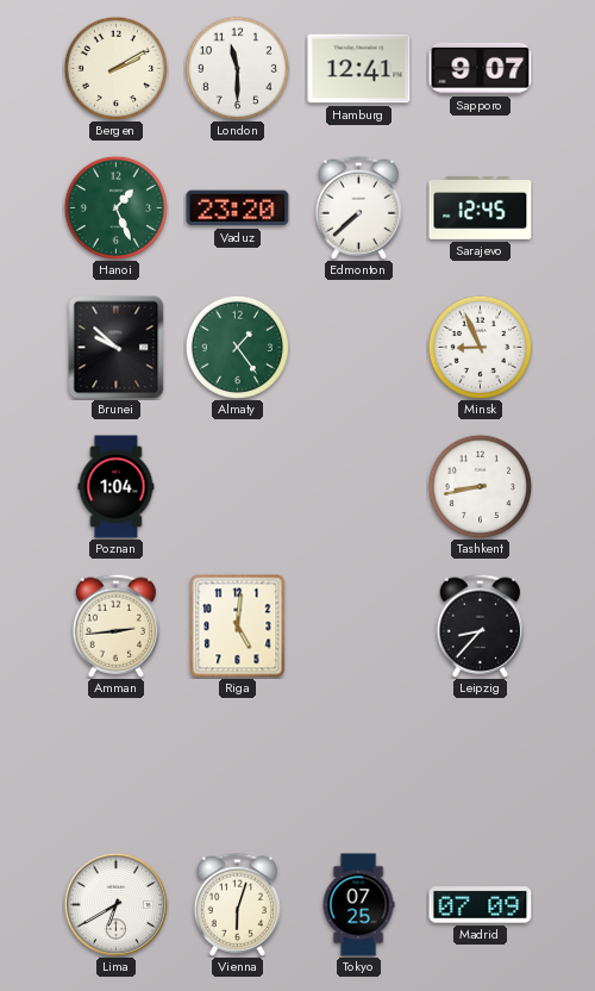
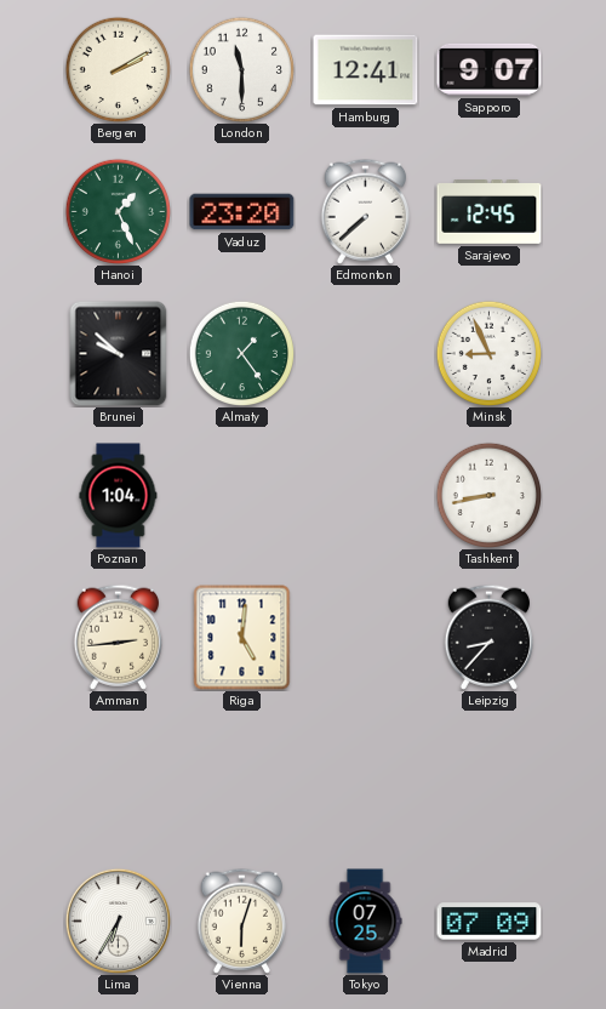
Lima: 6:40 -> 6:35 (118, 920)
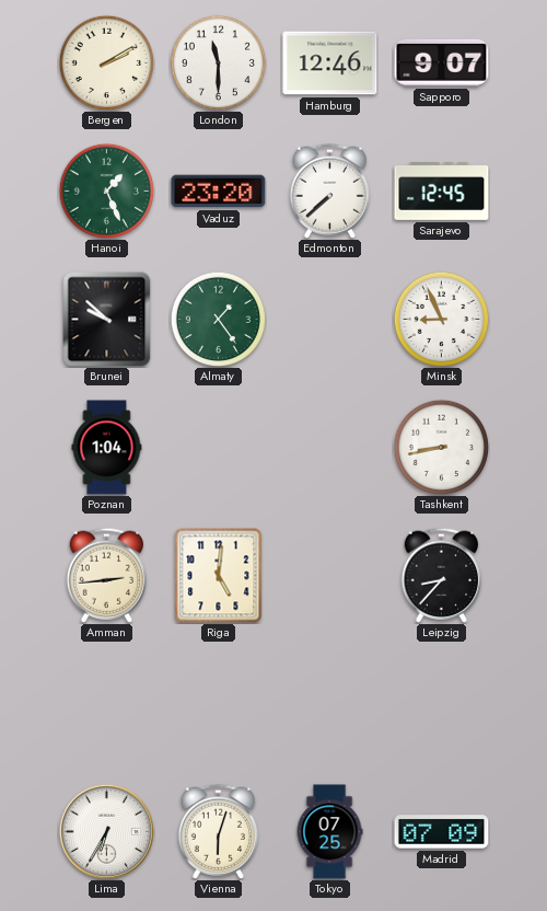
Hamburg: 12:41 -> 12:46 (330, 64)
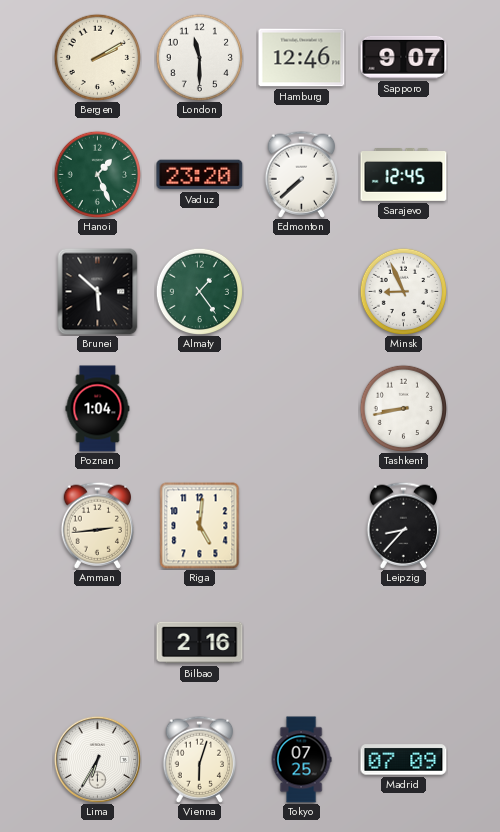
Brunei: 9:52 -> 5:52 (98, 291)
Bilbao: none -> 2:16 (200, 643)
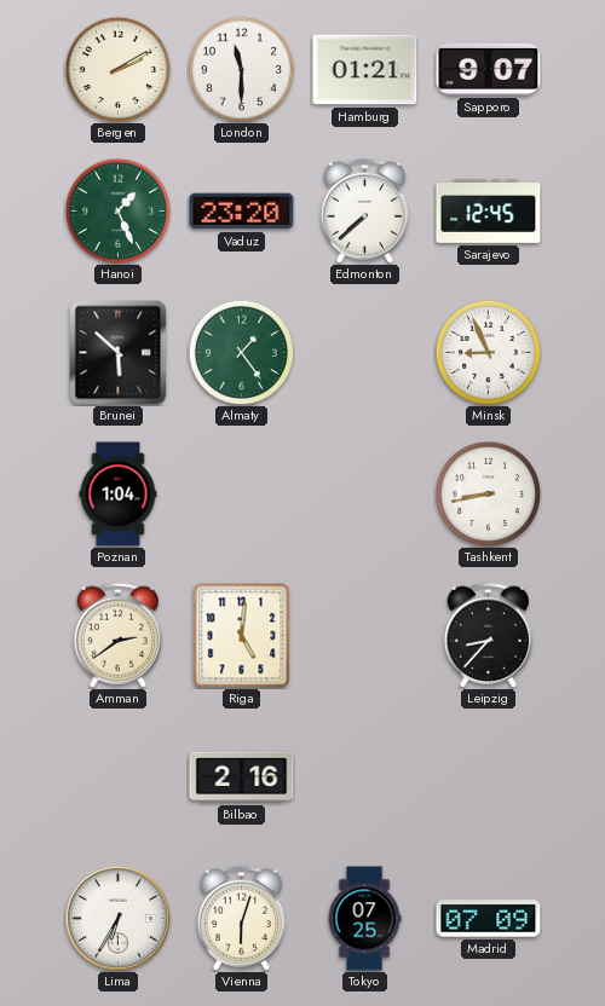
Hamburg: 12:46 -> 01:21 (365, 70)
Amman: 2:44 -> 2:39 (117, 635)
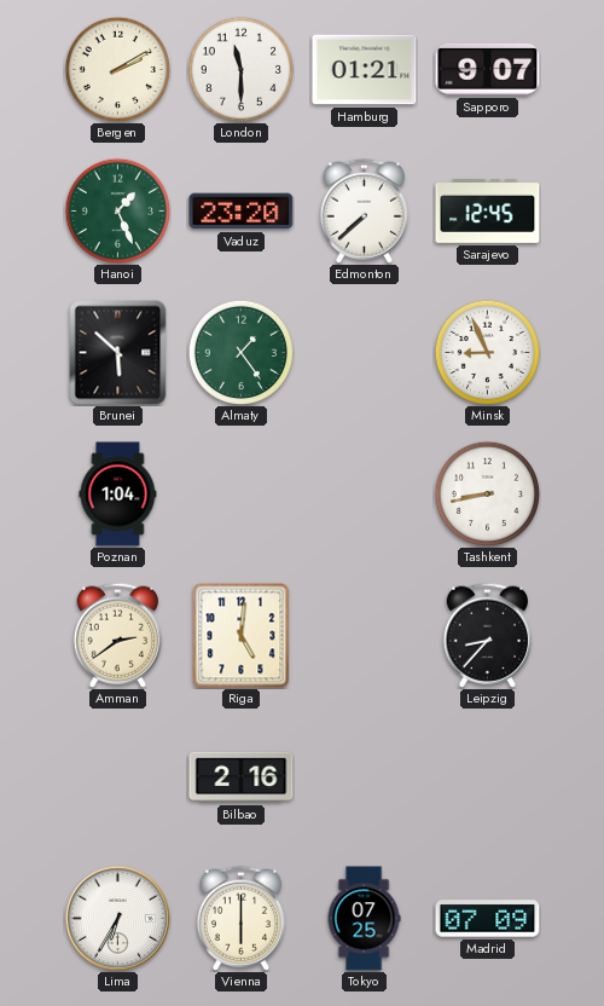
Vienna: 6:03 -> 6:00 (240, 918)
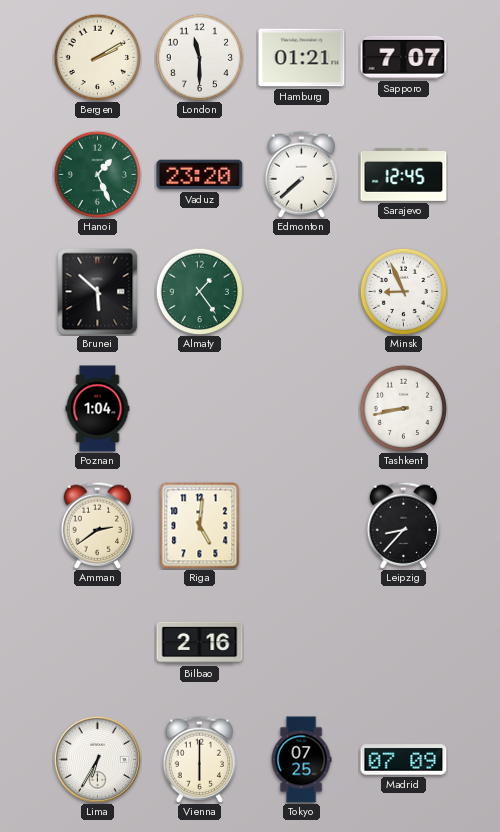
Sapporo: 9:07 -> 7:07 (404, 57)
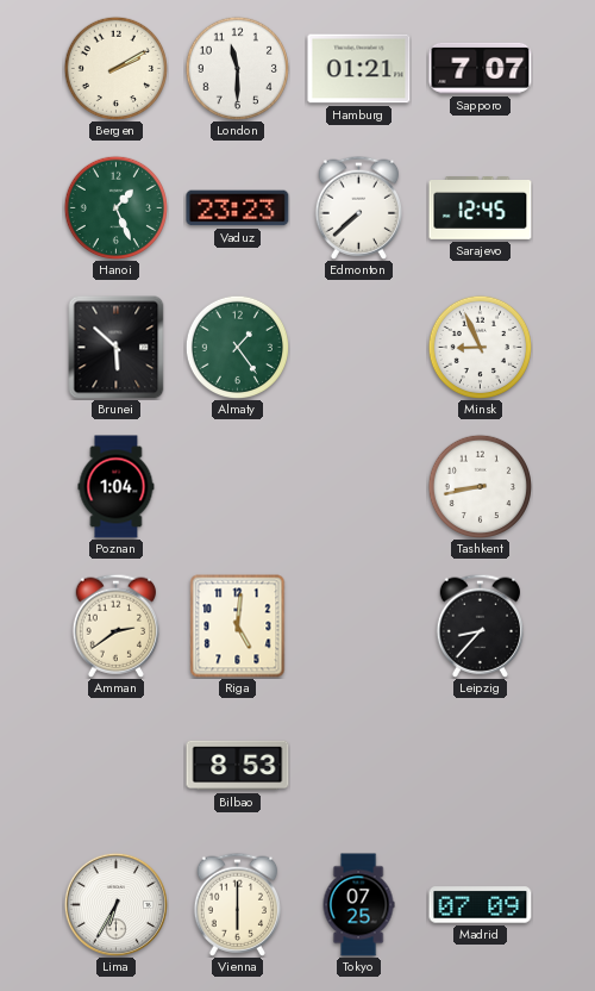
Vaduz: 23:20 -> 23:23 (238, 208)
Bilbao: 2:16 -> 8:53 (238, 766)
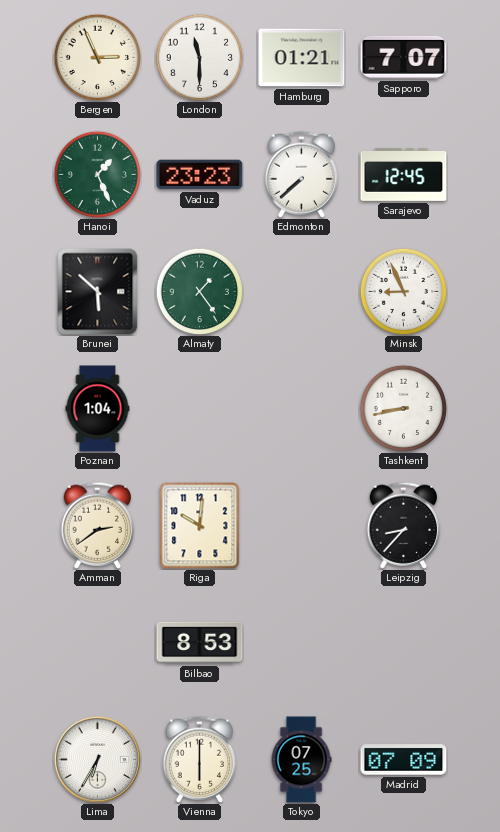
Bergen: 2:10 -> 2:56 (97, 57)
Riga: 5:01 -> 10:01 (200, 526)
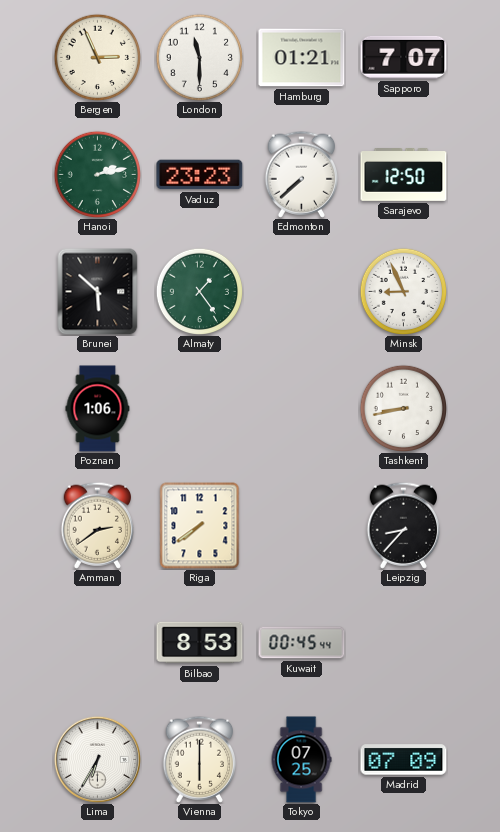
Hanoi: 1:26 -> 2:13 (97, 174)
Sarajevo: 12:45 -> 12:50 (404, 175)
Poznan: 1:04 -> 1:06 (98, 409)
Riga: 10:01 -> 7:39 (200, 526)
Kuwait: none -> 00:45 (302, 643)
